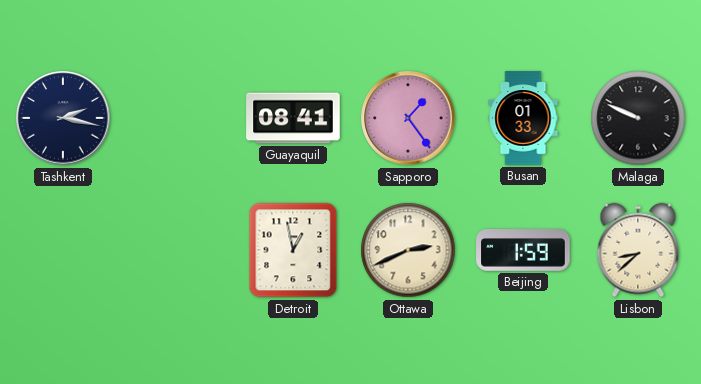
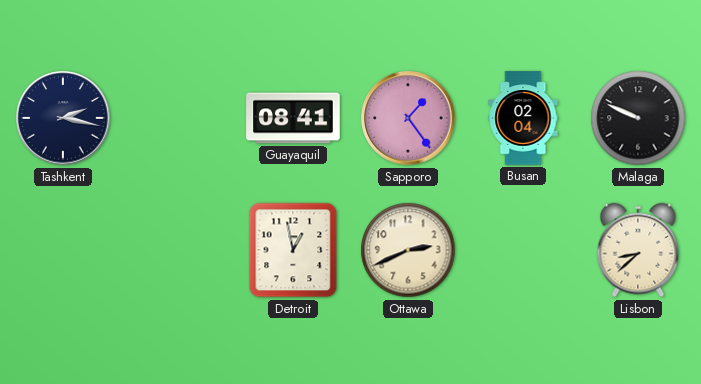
Busan: 01:33 -> 02:04 (523, 118)
Beijing: 1:59 -> none (523, 250)
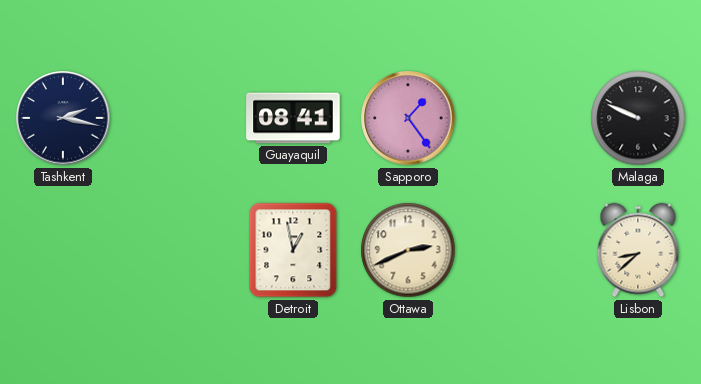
Busan: 02:04 -> none (523, 118)
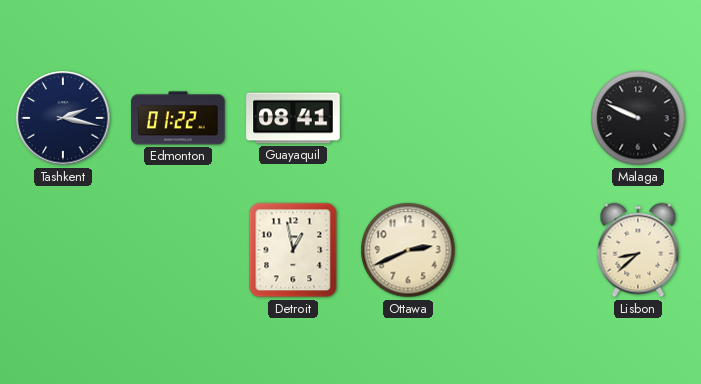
Edmonton: none -> 01:22 (178, 118)
Sapporo: 1:24 -> none (408, 118)
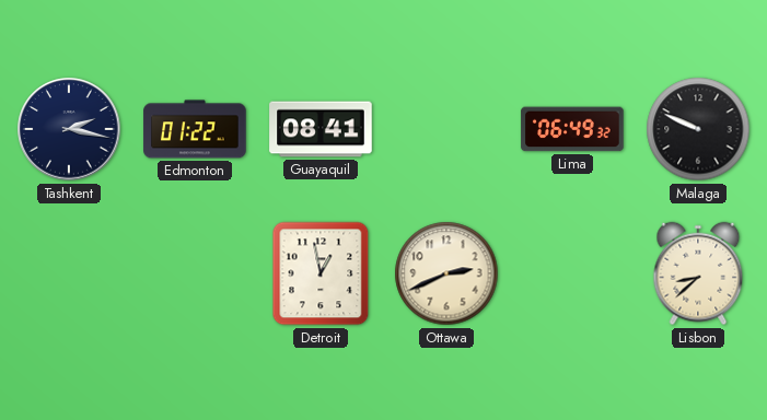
Lima: none -> 06:49 (572, 129)
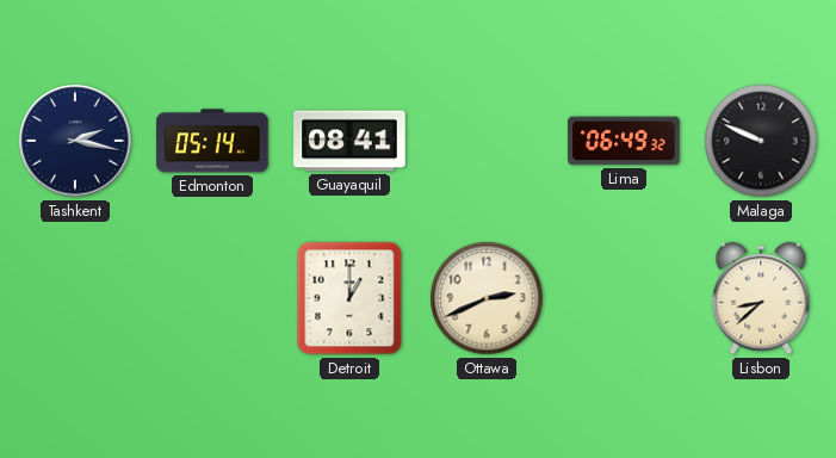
Edmonton: 01:22 -> 05:14 (212, 141)
Detroit: 12:58 -> 1:00 (349, 298)
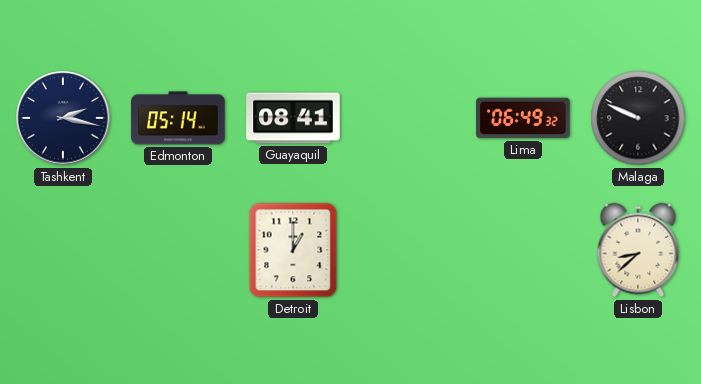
Ottawa: 2:41 -> none (487, 298)
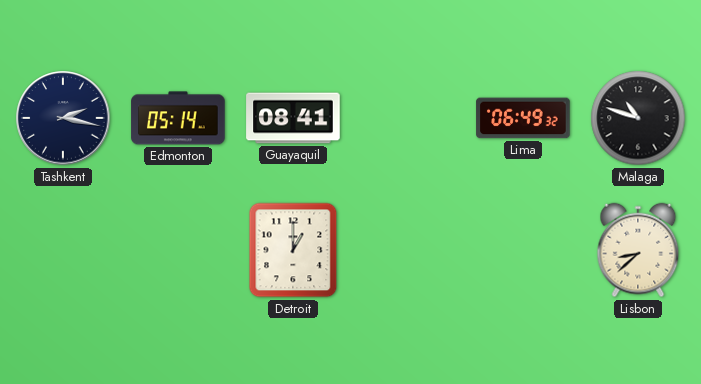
Malaga: 9:49 -> 10:48 (638, 118)
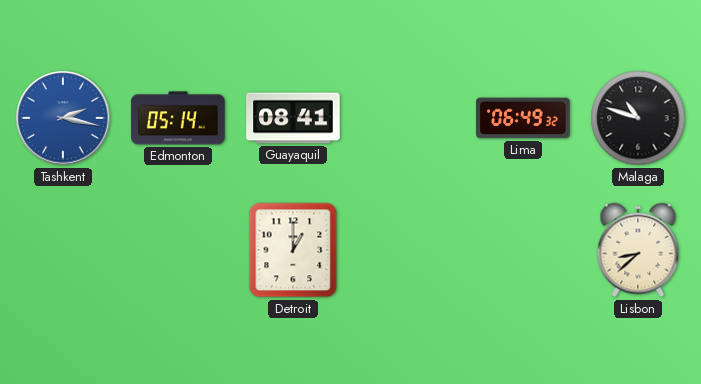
Tashkent dial: navy -> blue (63, 118)
